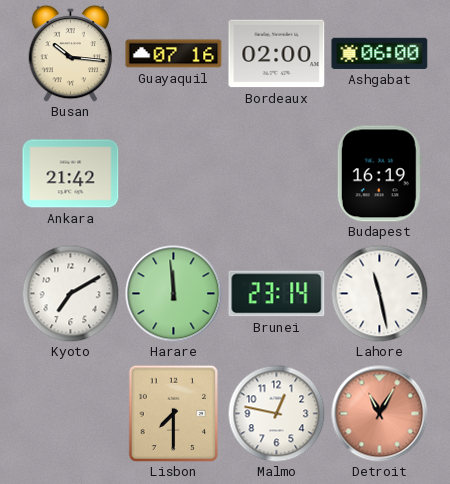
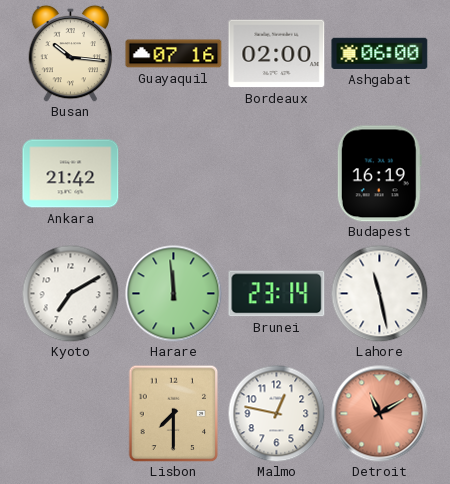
Detroit: 11:05 -> 11:10 (380, 414)
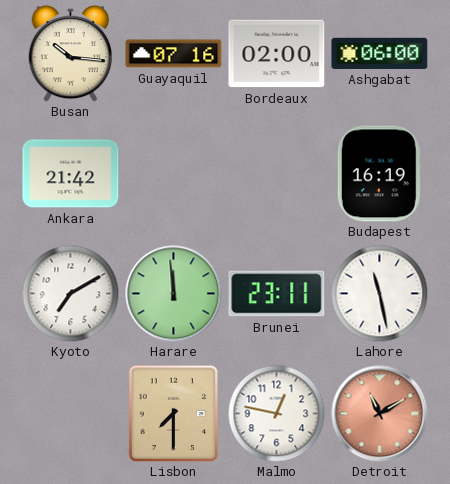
Brunei: 23:14 -> 23:11 (277, 294)
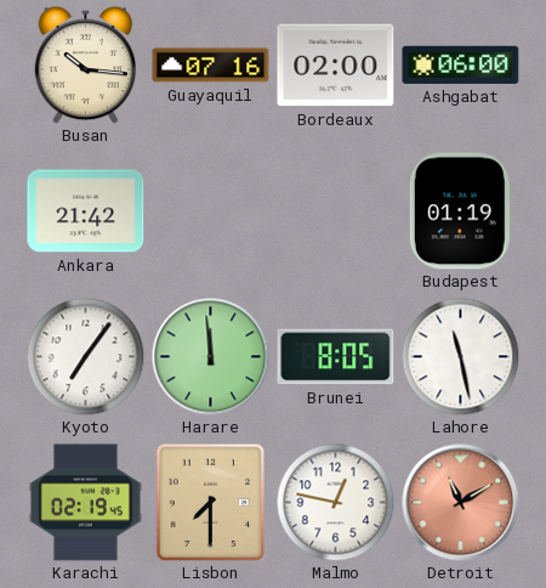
Budapest: 16:19 -> 01:19 (460, 211)
Kyoto: 7:10 -> 7:06 (85, 356)
Brunei: 23:11 -> 8:05 (336, 357)
Karachi: none -> 02:19 (85, 503)
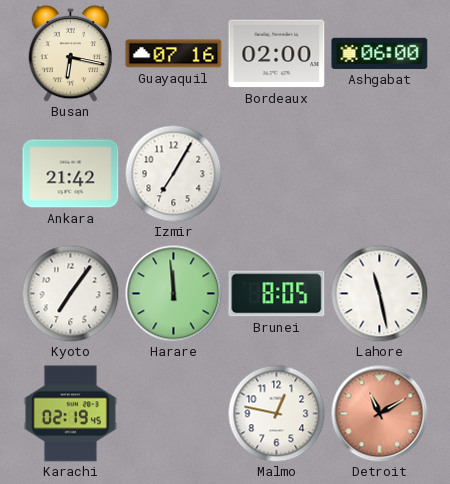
Busan: 10:16 -> 6:17 (71, 53)
Izmir: none -> 7:05 (173, 173)
Budapest: 01:19 -> none (460, 211)
Lisbon: 7:30 -> none (211, 502)
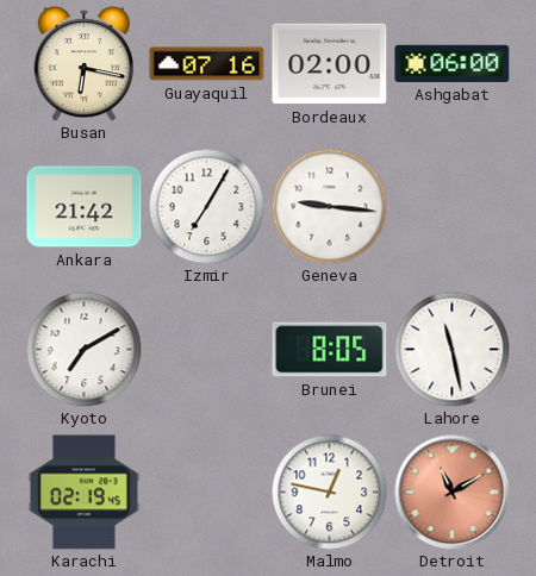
Geneva: none -> 9:16 (329, 206)
Kyoto: 7:06 -> 7:10 (83, 349)
Harare: 11:59 -> none (174, 294)
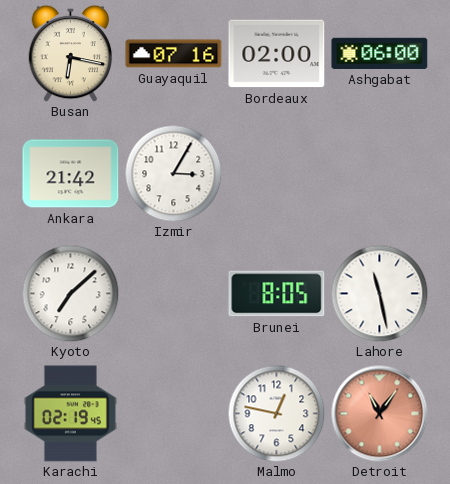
Izmir: 7:05 -> 3:05 (173, 173)
Geneva: 9:16 -> none (329, 206)
Kyoto: 7:10 -> 7:08 (70, 293)
Detroit: 11:10 -> 11:06 (380, 414)
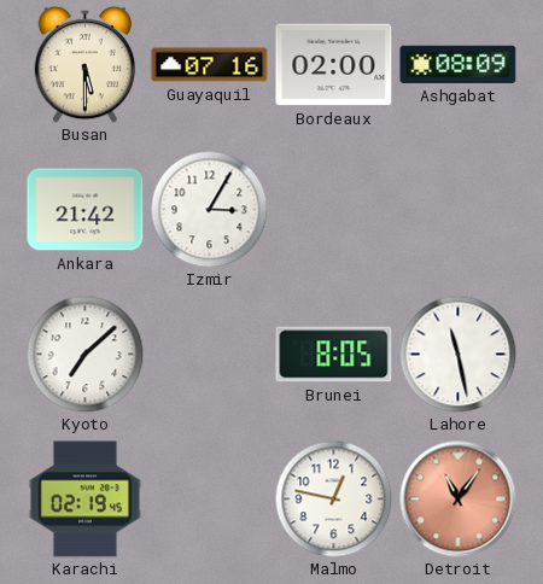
Busan: 6:17 -> 5:30 (86, 64)
Ashgabat: 06:00 -> 08:09 (459, 64)
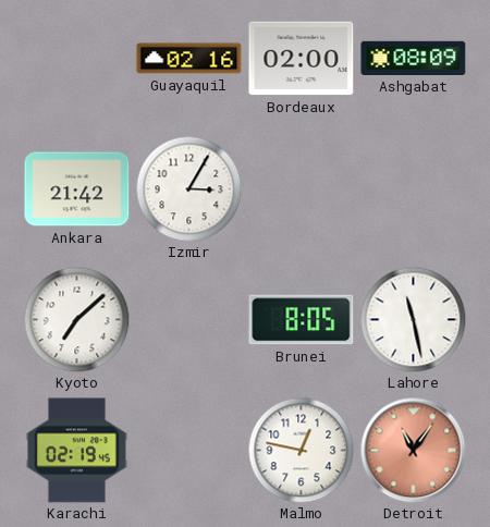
Busan: 5:30 -> none (86, 64)
Guayaquil: 07:16 -> 02:16 (189, 59)
